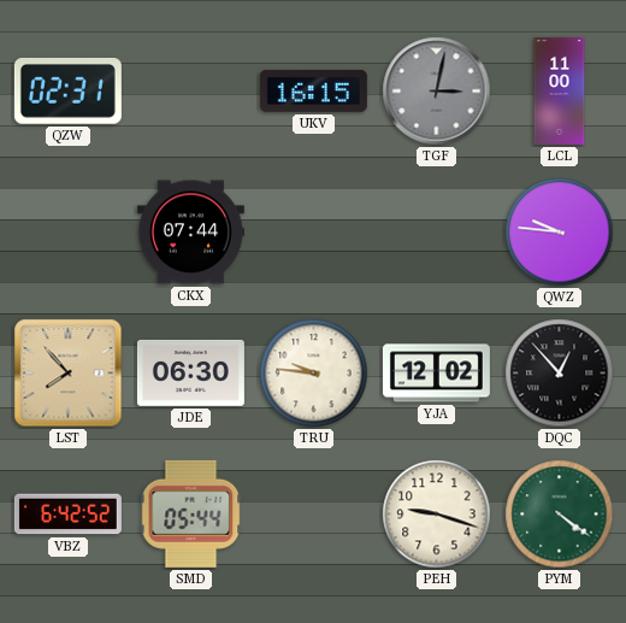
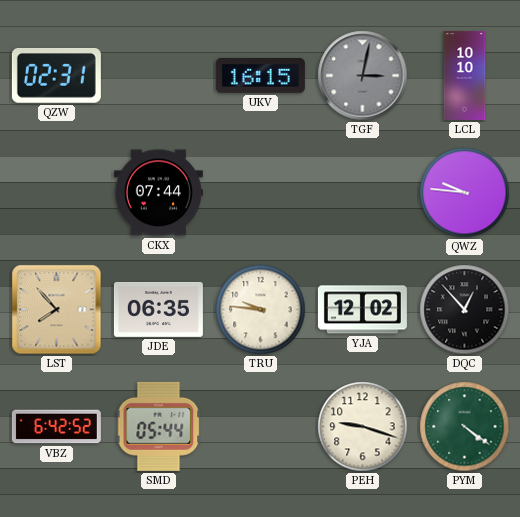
LCL: 11:00 -> 10:10 (465, 75)
JDE: 06:30 -> 06:35 (158, 309)
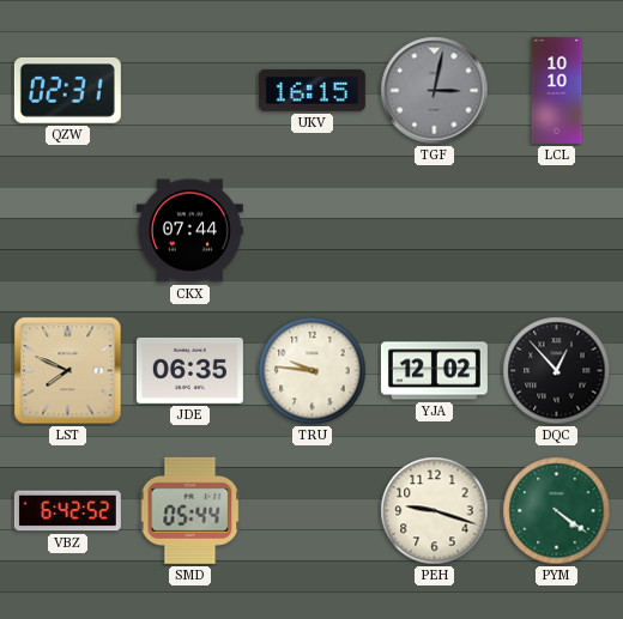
QWZ: 9:46 -> none (465, 193)
LST: 7:53 -> 7:49 (68, 371)
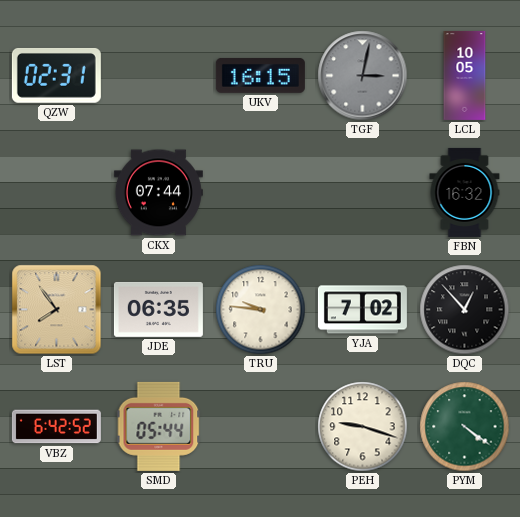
LCL: 10:10 -> 10:05 (465, 75)
FBN: none -> 16:32 (465, 192)
LST: 7:49 -> 7:54 (57, 310)
YJA: 12:02 -> 7:02 (362, 310)
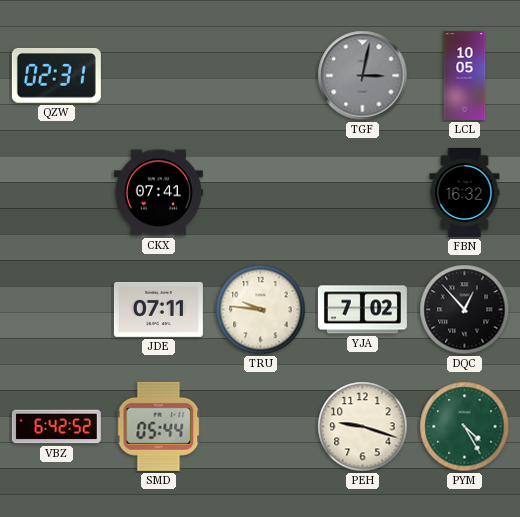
UKV: 16:15 -> none (260, 76)
CKX: 07:44 -> 07:41 (158, 193)
LST: 7:54 -> none (57, 310)
JDE: 06:35 -> 07:11 (158, 309)
PYM: 4:21 -> 4:25 (465, 427)
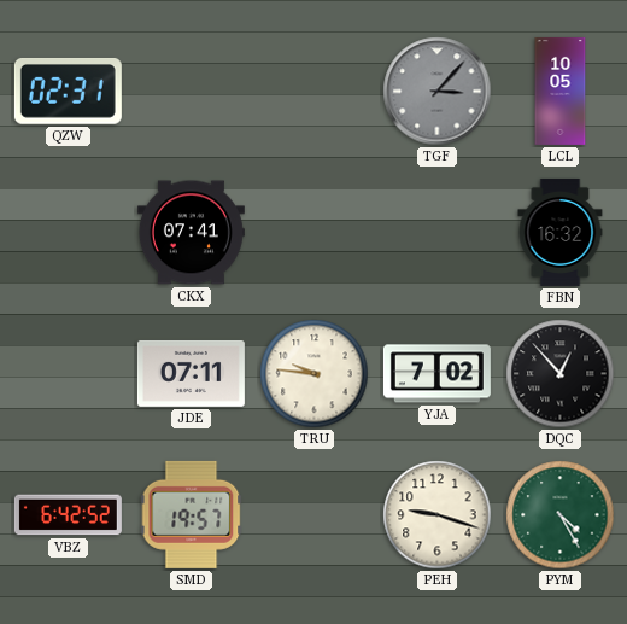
TGF: 3:02 -> 3:07 (438, 92)
SMD: 05:44 -> 19:57 (192, 514)
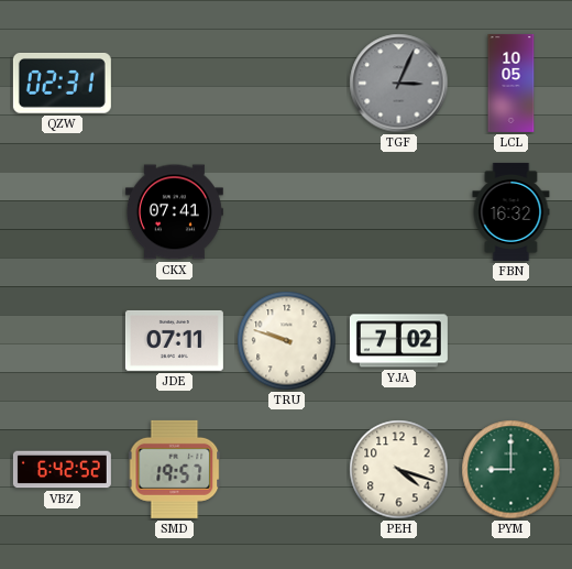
TGF: 3:07 -> 3:04 (399, 84)
TRU: 9:46 -> 9:48 (287, 341)
DQC: 12:53 -> none (561, 374)
PEH: 9:18 -> 4:18 (399, 470)
PYM: 4:25 -> 9:00 (512, 470)
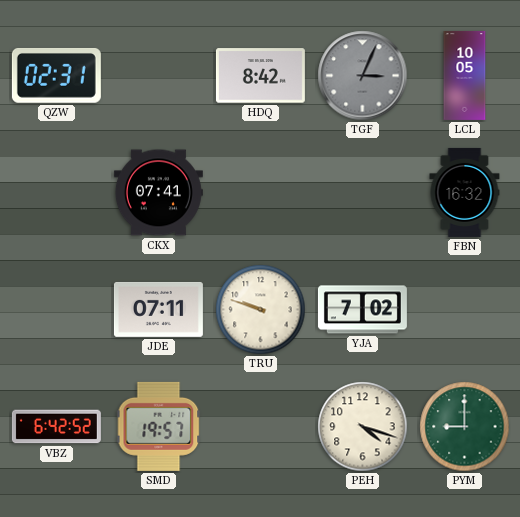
HDQ: none -> 8:42 (260, 76)
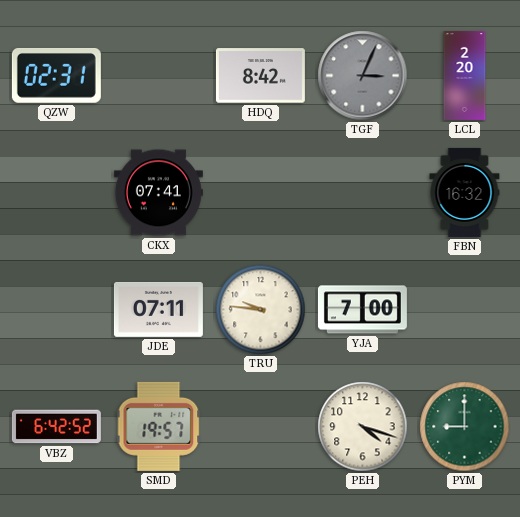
LCL: 10:05 -> 2:20 (465, 75)
TRU: 9:48 -> 9:46 (261, 310)
YJA: 7:02 -> 7:00 (362, 310)
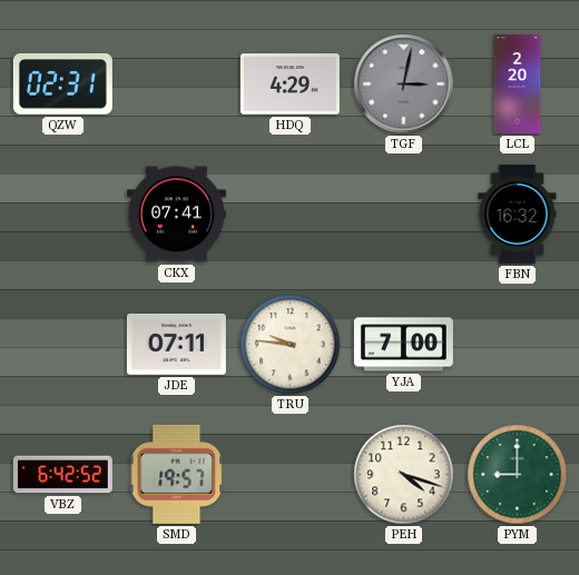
HDQ: 8:42 -> 4:29 (289, 85)
TGF: 3:04 -> 3:02 (404, 85)
